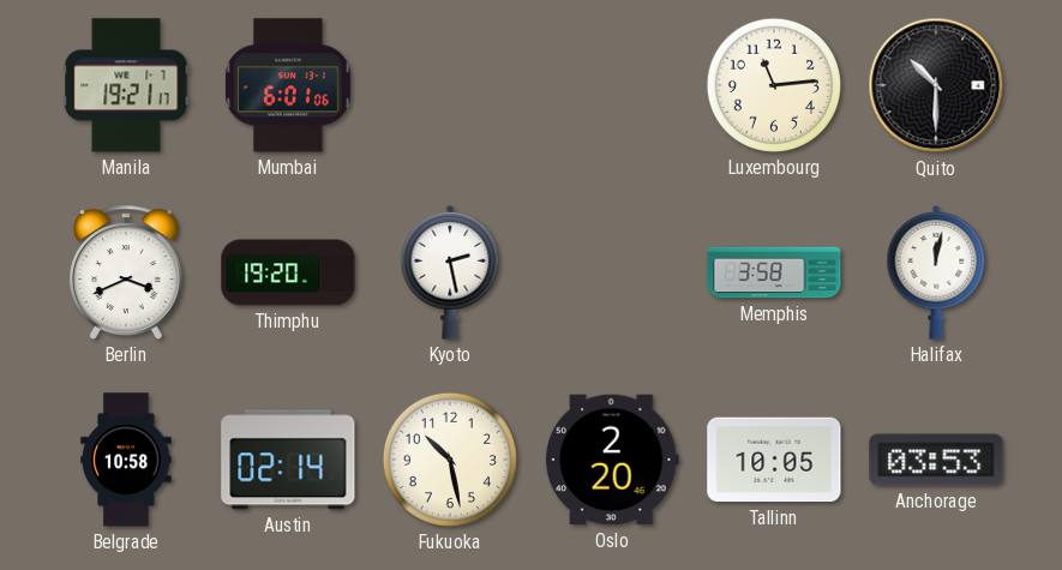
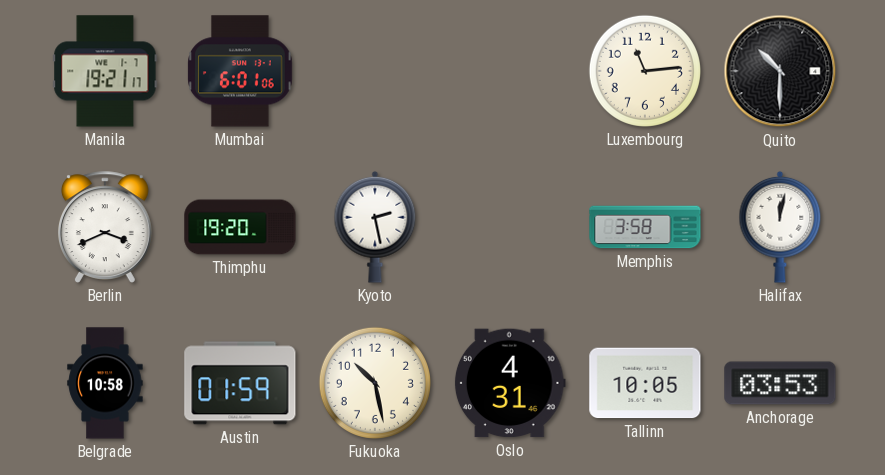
Austin: 02:14 -> 01:59 (240, 383)
Oslo: 2:20 -> 4:31 (510, 383)
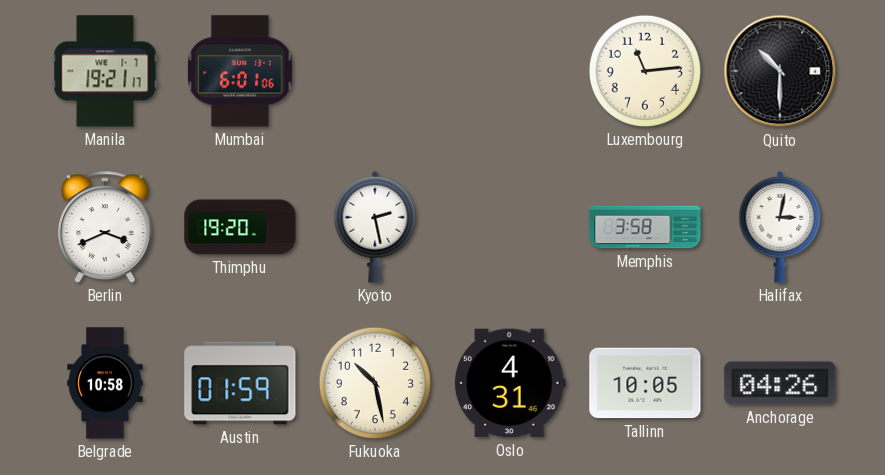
Halifax: 12:02 -> 3:02 (780, 227)
Anchorage: 03:53 -> 04:26 (780, 383)
